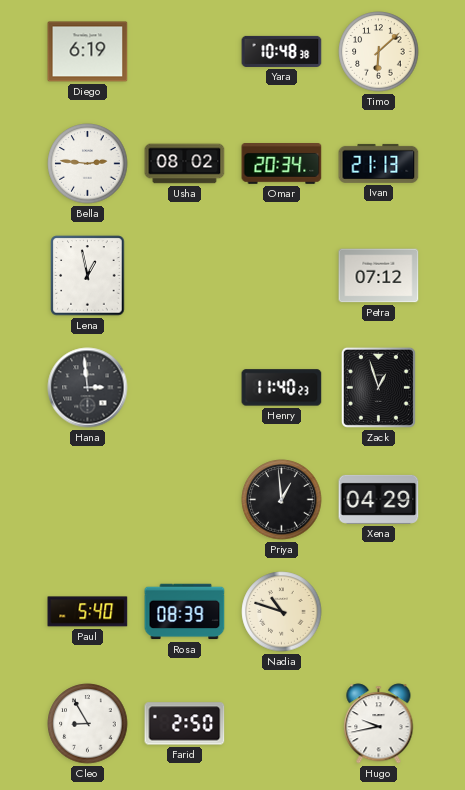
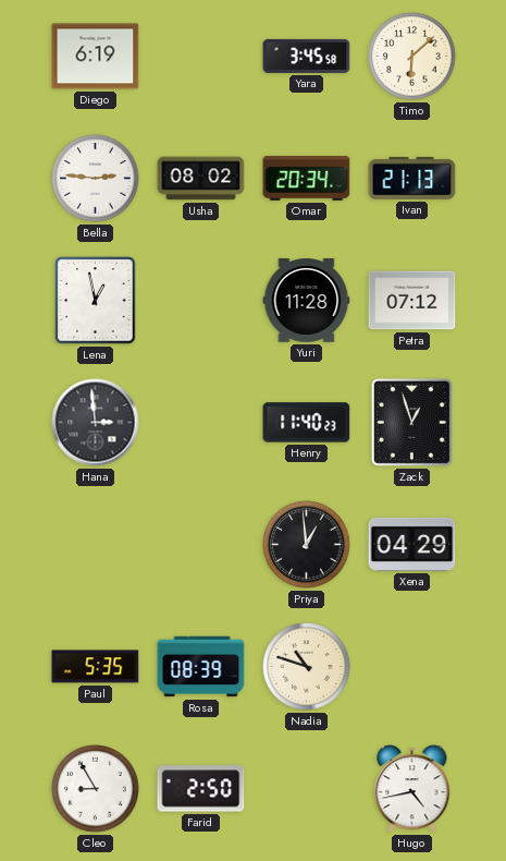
Yara: 10:48 -> 3:45 (307, 56)
Yuri: none -> 11:28 (307, 301)
Paul: 5:40 -> 5:35 (96, 667)
Hugo: 9:43 -> 4:43 (412, 789)
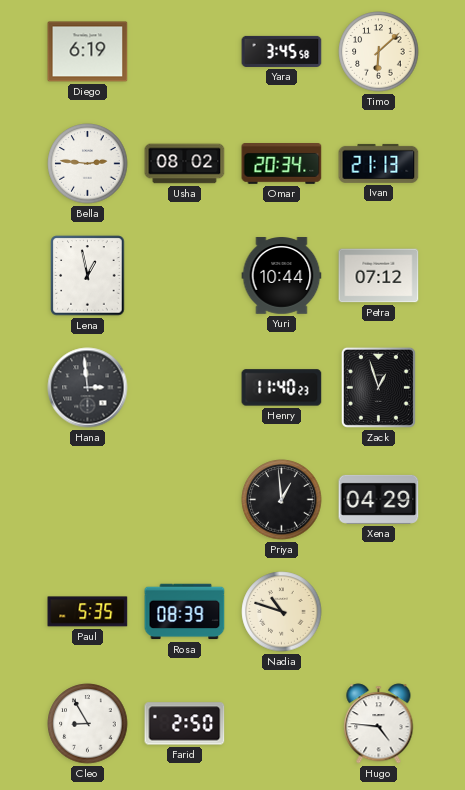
Yuri: 11:28 -> 10:44 (282, 276)
Hugo: 4:43 -> 4:46 (379, 724)
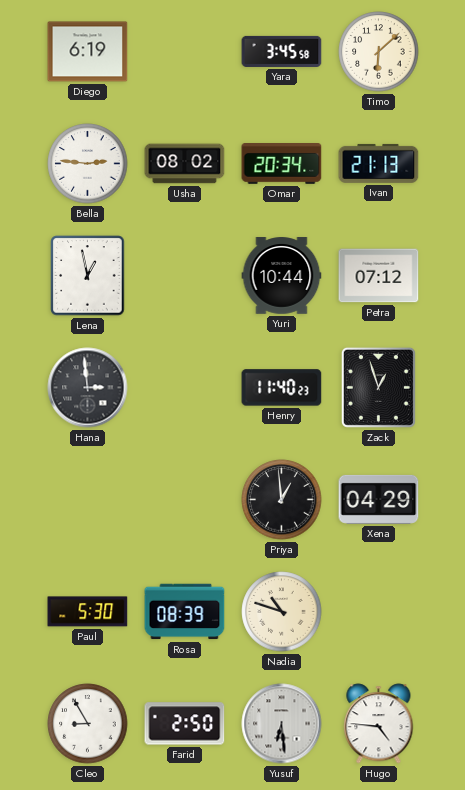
Paul: 5:35 -> 5:30 (88, 612)
Yusuf: none -> 6:29 (282, 724)
